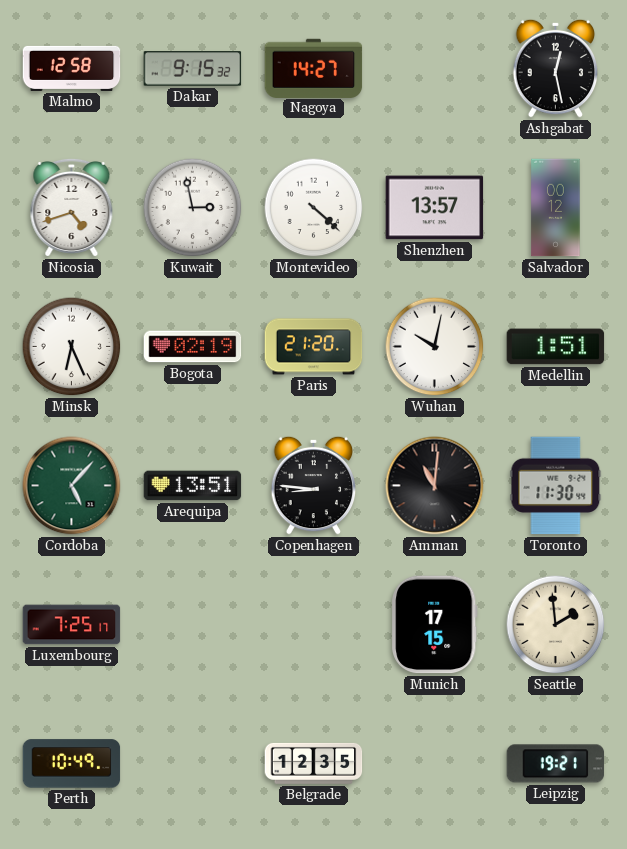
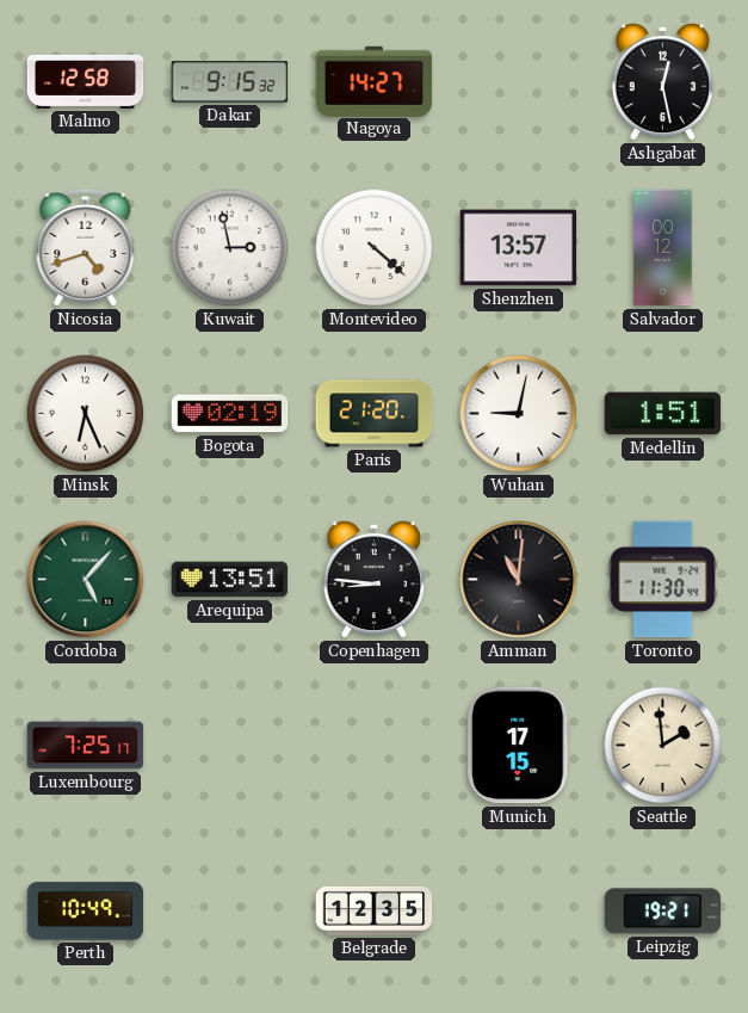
Wuhan: 10:02 -> 9:02 (519, 414)
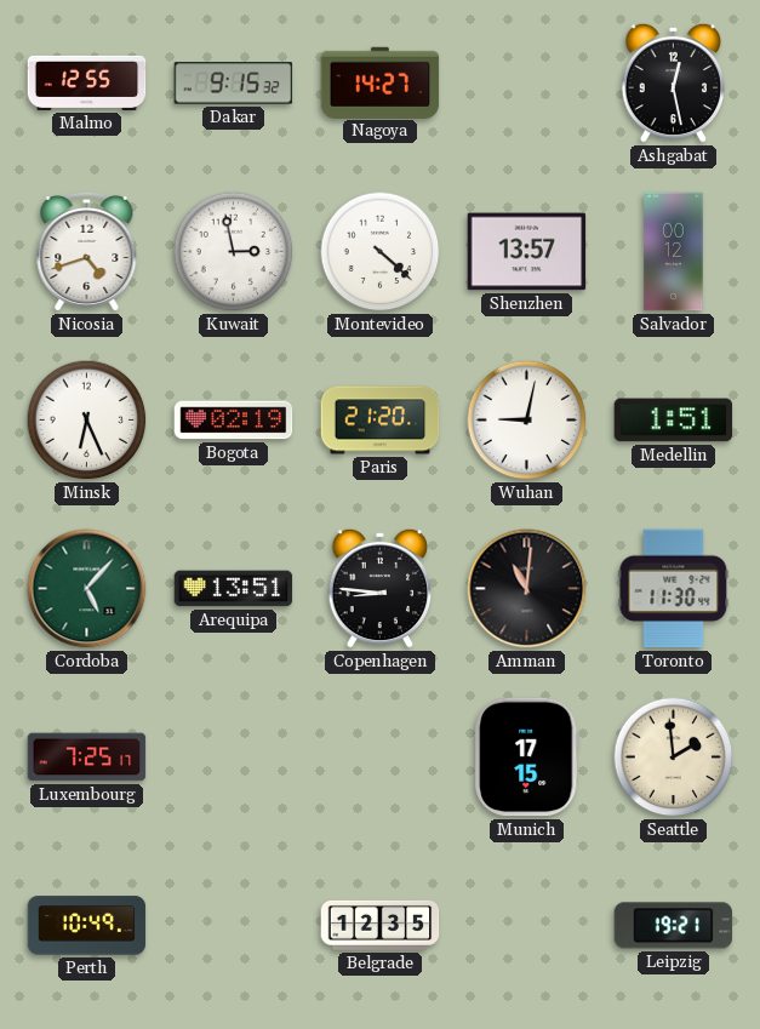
Malmo: 12:58 -> 12:55 (87, 82)
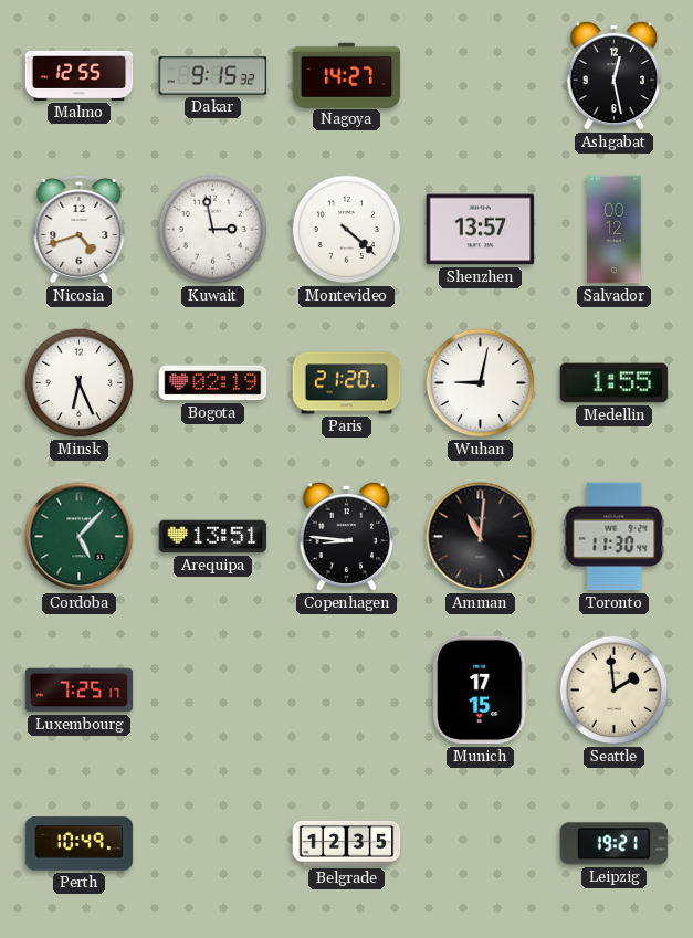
Medellin: 1:51 -> 1:55 (615, 383)
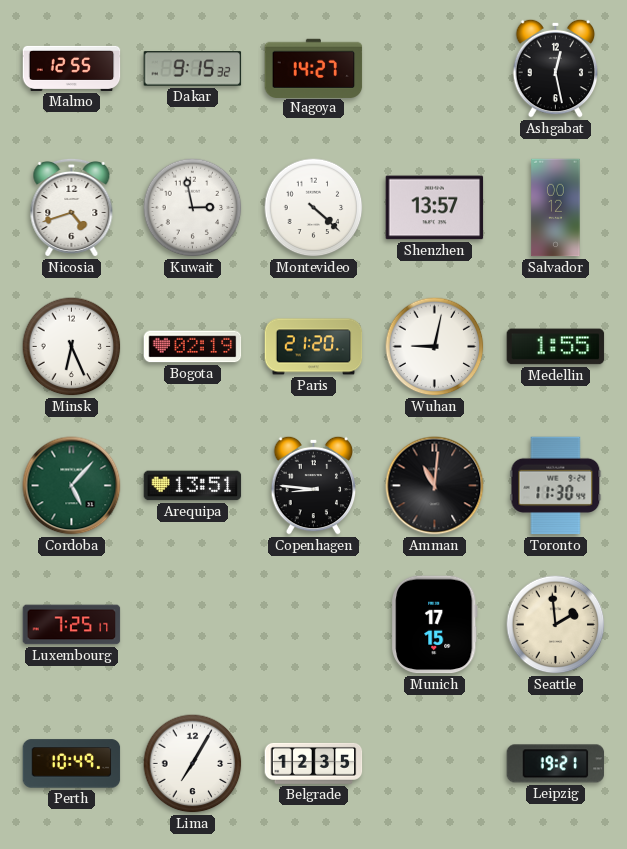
Lima: none -> 7:05 (193, 764)
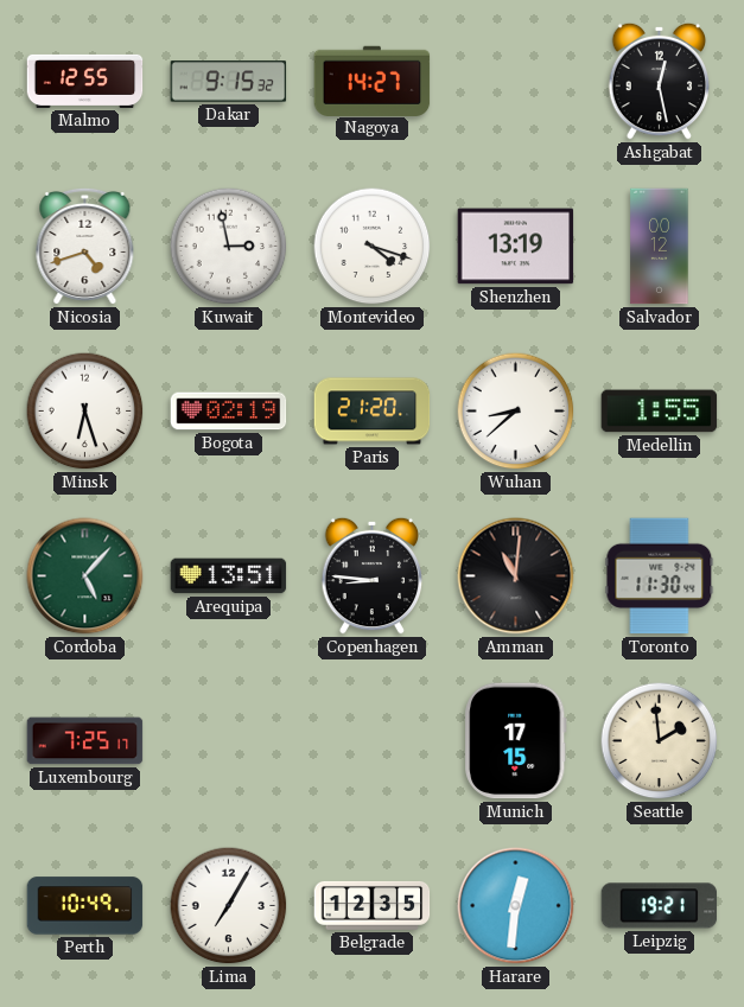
Montevideo: 4:22 -> 4:18 (373, 247)
Shenzhen: 13:57 -> 13:19 (516, 247)
Minsk: 6:26 -> 6:27 (85, 412)
Wuhan: 9:02 -> 8:38 (516, 412)
Harare: none -> 12:31 (516, 906)
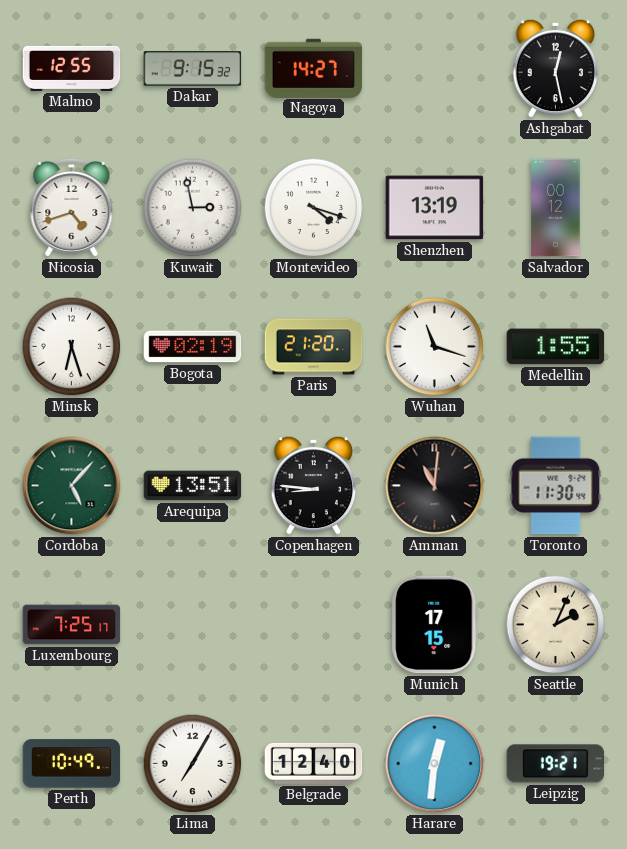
Wuhan: 8:38 -> 11:18 (435, 347)
Seattle: 1:59 -> 2:04 (556, 625)
Belgrade: 12:35 -> 12:40 (314, 763)
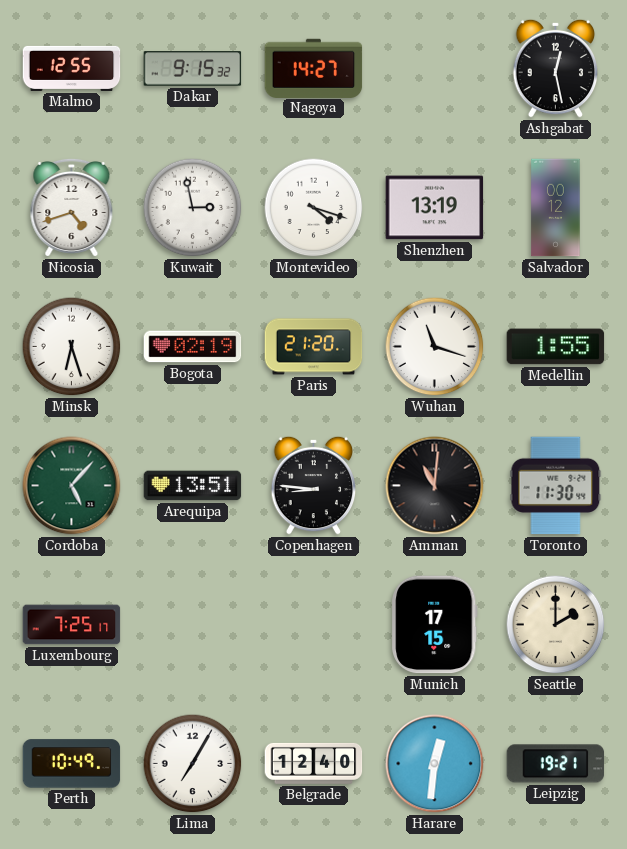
Seattle: 2:04 -> 2:00 (556, 625)
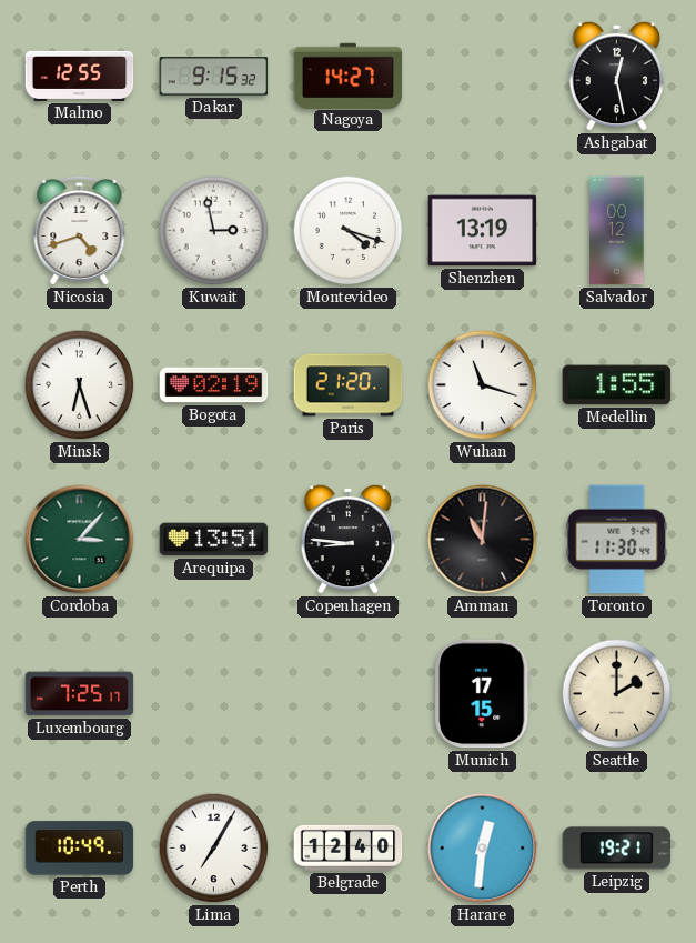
Cordoba: 5:07 -> 3:07 (80, 540)
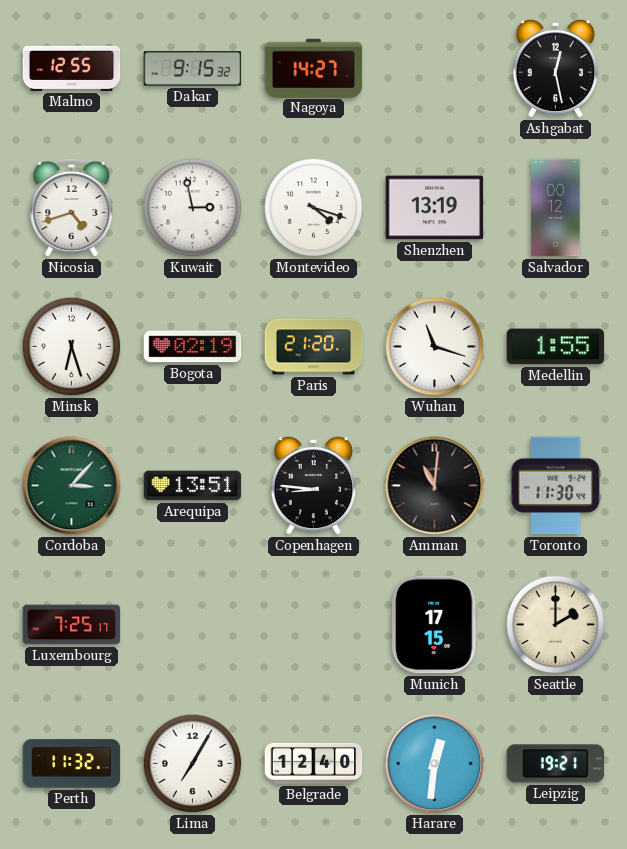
Perth: 10:49 -> 11:32 (72, 764)
